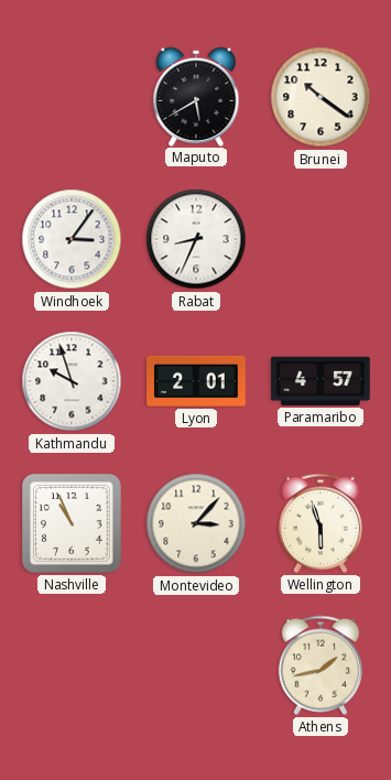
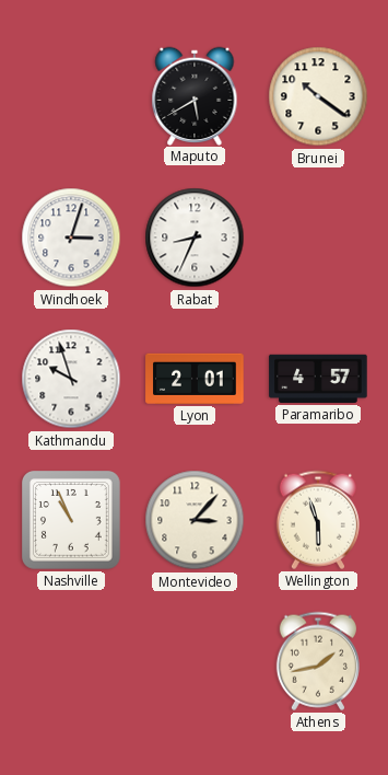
Windhoek: 3:06 -> 3:03 (71, 238)
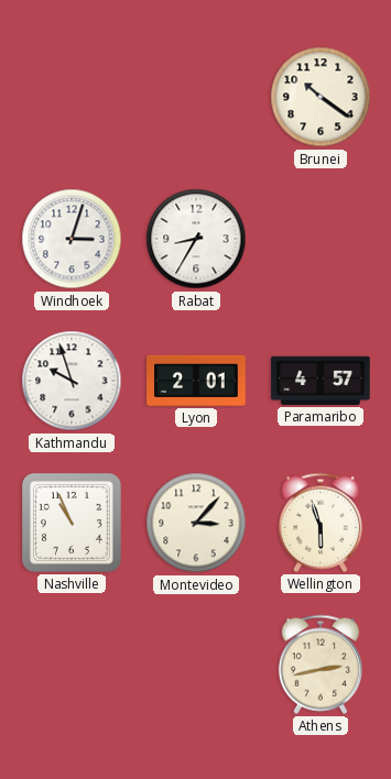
Maputo: 5:40 -> none (195, 95)
Rabat: 8:34 -> 8:35 (196, 239)
Athens: 1:43 -> 2:43 (321, 665)
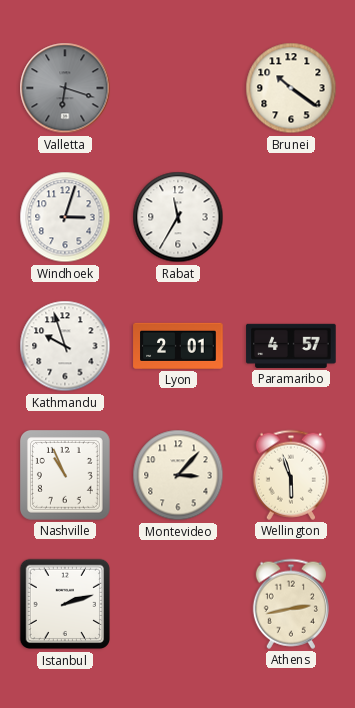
Valletta: none -> 6:18 (65, 88)
Rabat: 8:35 -> 11:35 (178, 217)
Istanbul: none -> 2:12 (65, 604)
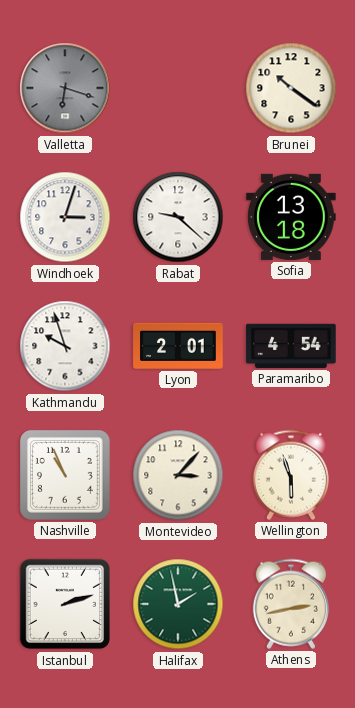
Rabat: 11:35 -> 9:22 (178, 217)
Sofia: none -> 13:18 (291, 217)
Paramaribo: 4:57 -> 4:54 (291, 346)
Halifax: none -> 1:58 (178, 604)
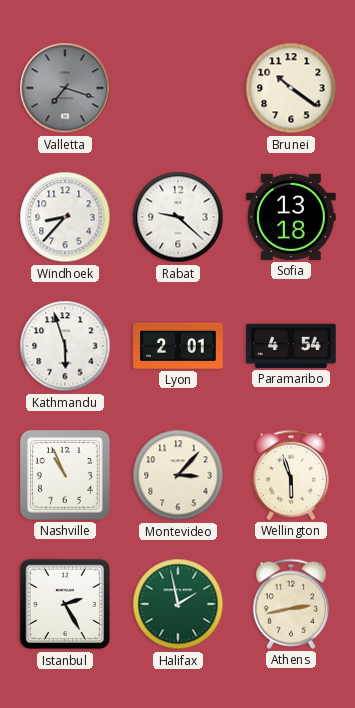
Valletta: 6:18 -> 7:18 (65, 88)
Windhoek: 3:03 -> 8:37 (65, 217)
Kathmandu: 9:57 -> 5:57 (65, 346)
Istanbul: 2:12 -> 2:25 (65, 604)
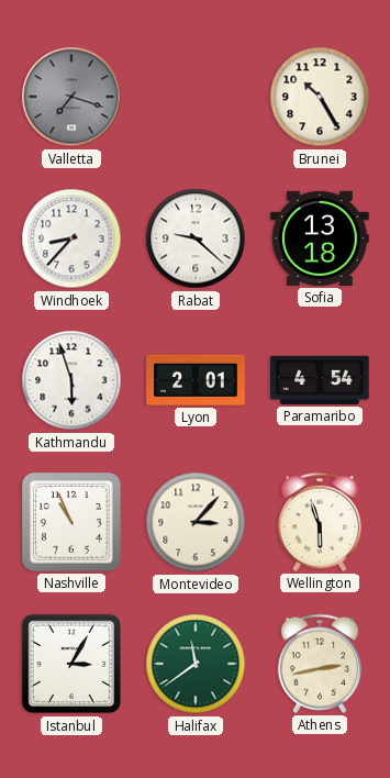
Brunei: 10:21 -> 10:25 (320, 97)
Istanbul: 2:25 -> 3:05 (71, 664)
Halifax: 1:58 -> 11:39 (196, 664)
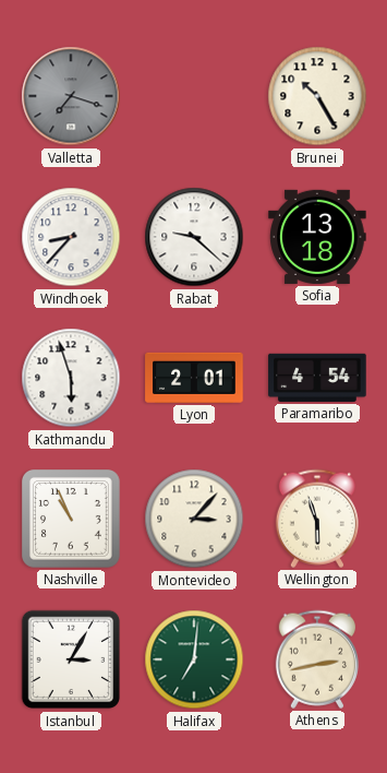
Halifax: 11:39 -> 7:01 (194, 659)
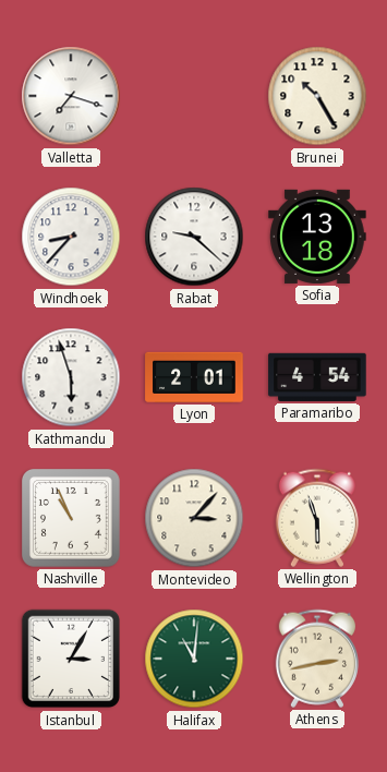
Valletta dial: grey -> white (71, 96)
Halifax: 7:01 -> 11:01 (194, 659)
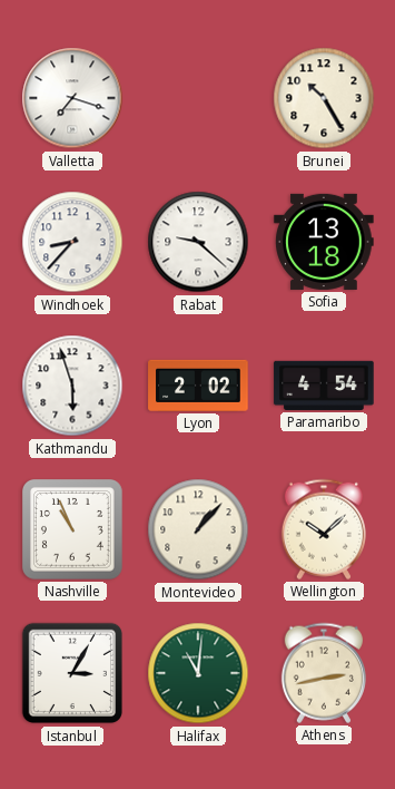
Lyon: 2:01 -> 2:02 (198, 386)
Montevideo: 3:07 -> 1:07 (198, 529)
Wellington: 5:57 -> 10:08 (324, 529)
